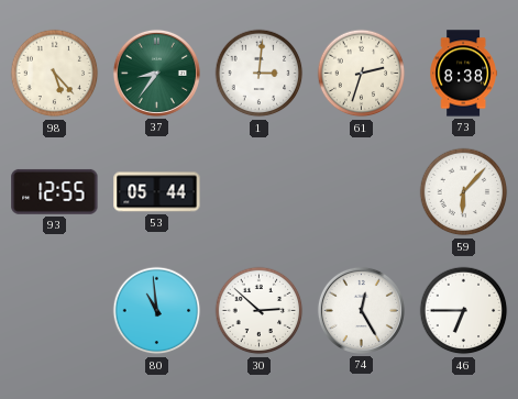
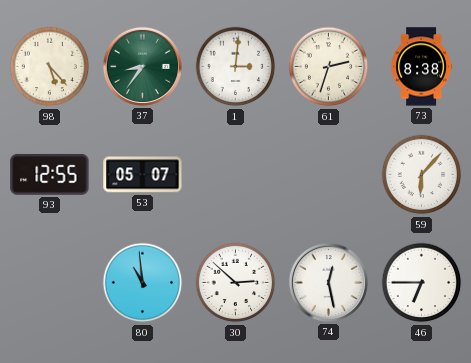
53: 05:44 -> 05:07 (143, 175)
74: 12:25 -> 12:28 (328, 282)
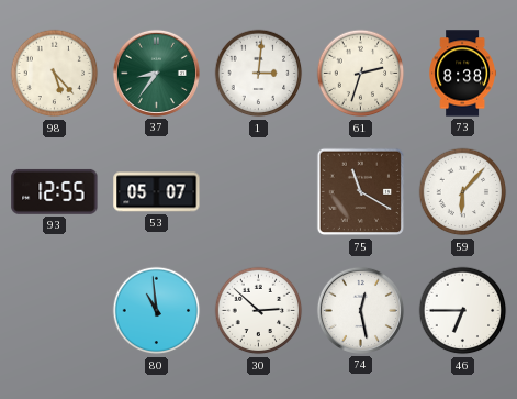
75: none -> 11:20 (361, 192)
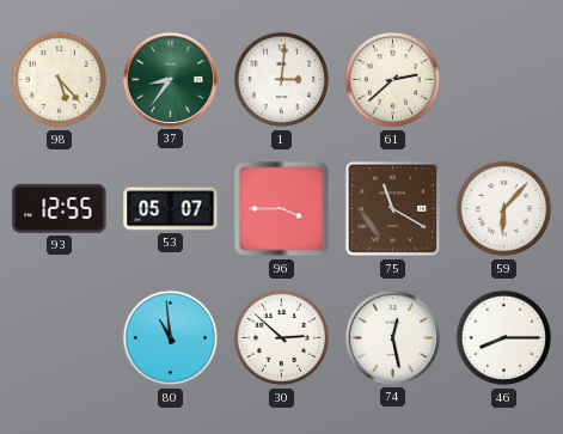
61: 2:33 -> 2:38 (393, 80)
73: 8:38 -> none (462, 74)
96: none -> 3:45 (282, 209)
46: 6:45 -> 8:15 (504, 338)
